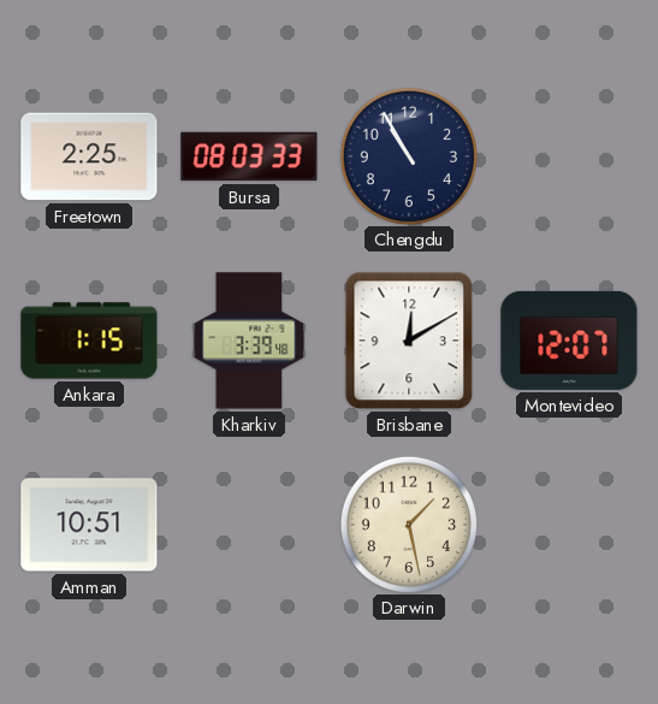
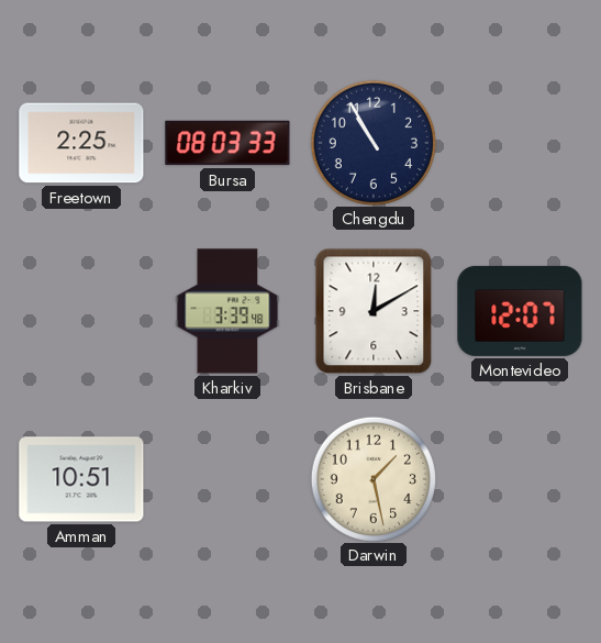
Ankara: 1:15 -> none (89, 341)
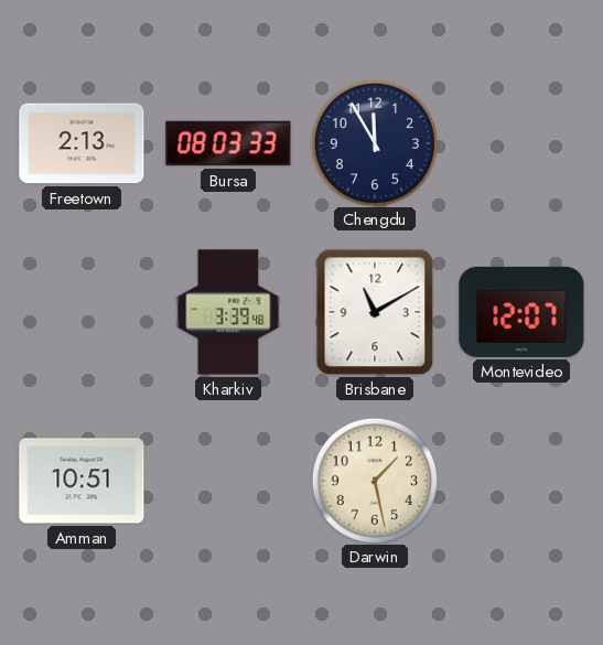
Freetown: 2:25 -> 2:13 (82, 143)
Chengdu: 10:55 -> 11:55 (374, 142)
Brisbane: 12:10 -> 11:10 (375, 312)
